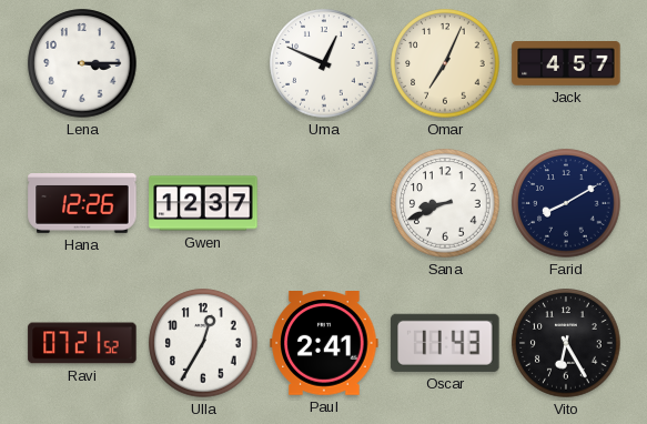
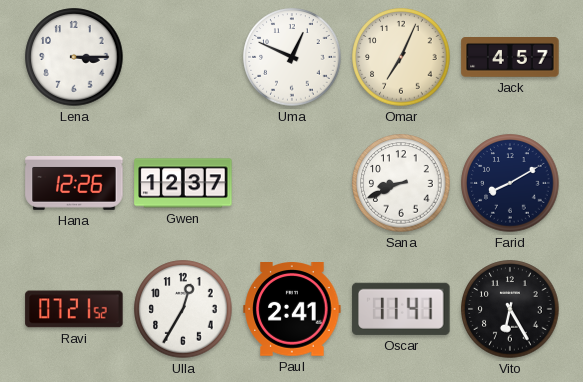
Oscar: 11:43 -> 11:41 (401, 309)
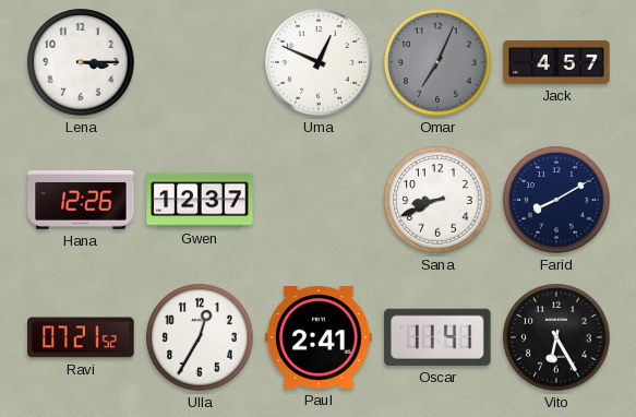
Omar dial: cream -> grey (437, 62)
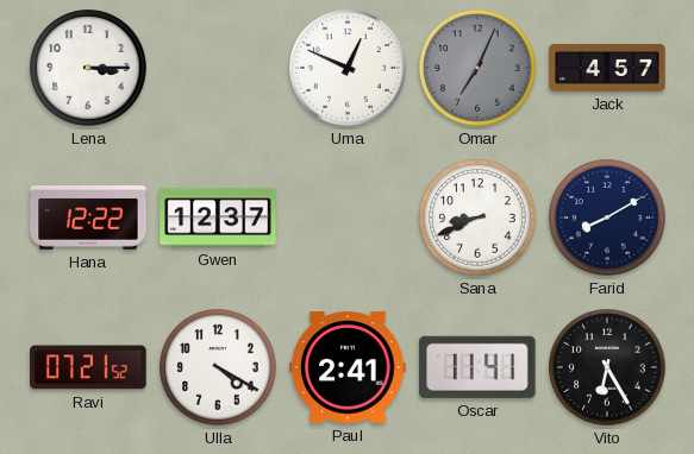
Hana: 12:26 -> 12:22 (88, 219)
Ulla: 12:35 -> 4:20 (218, 367)
